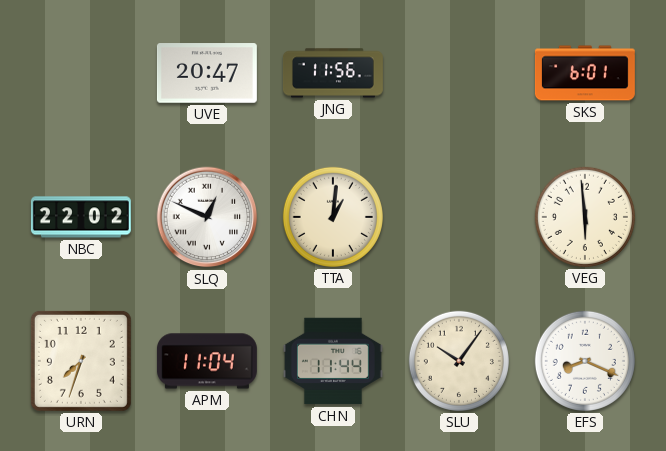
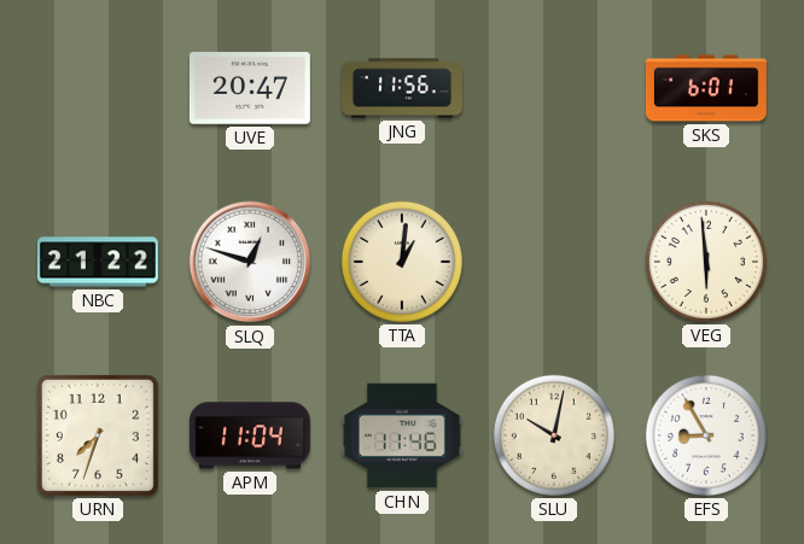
NBC: 22:02 -> 21:22 (98, 262)
SLQ: 12:49 -> 12:48 (250, 262)
CHN: 11:44 -> 11:46 (402, 435)
SLU: 10:06 -> 10:02 (554, 435)
EFS: 8:19 -> 8:55 (706, 435)
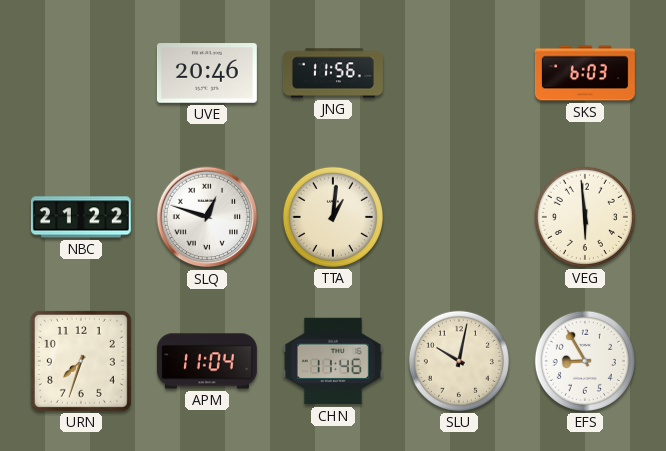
UVE: 20:47 -> 20:46 (207, 73)
SKS: 6:01 -> 6:03 (585, 73)
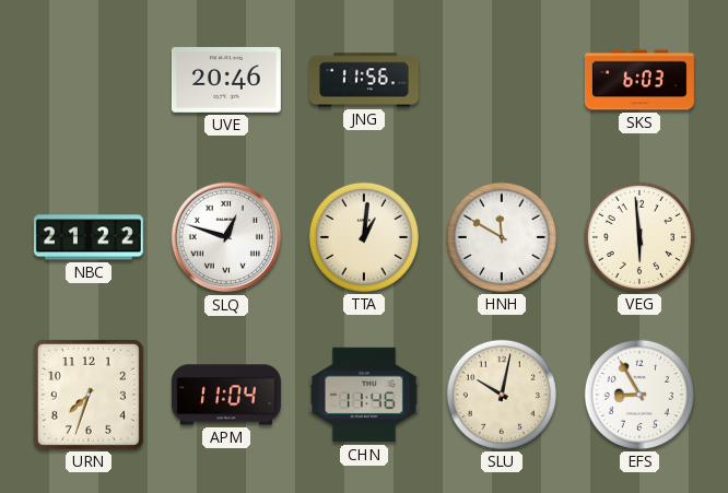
HNH: none -> 11:50 (502, 237)
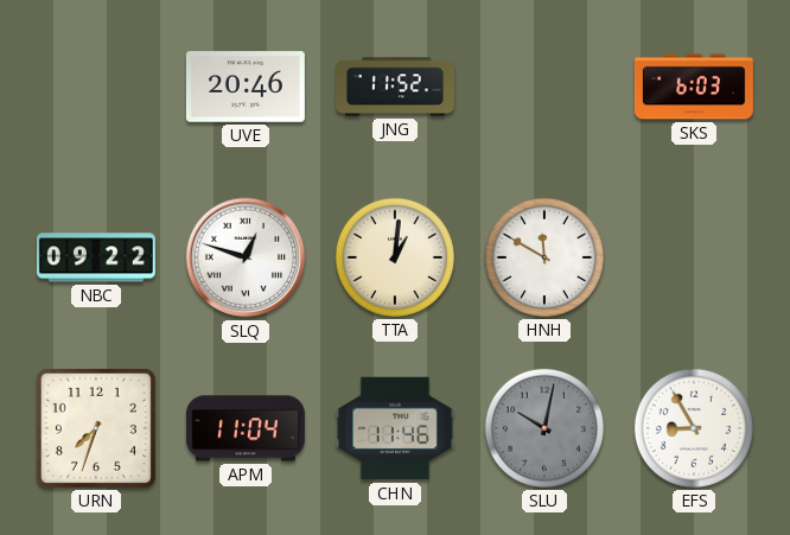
JNG: 11:56 -> 11:52 (395, 87)
NBC: 21:22 -> 09:22 (96, 257)
VEG: 5:59 -> none (639, 237)
SLU dial: cream -> grey (544, 428)
